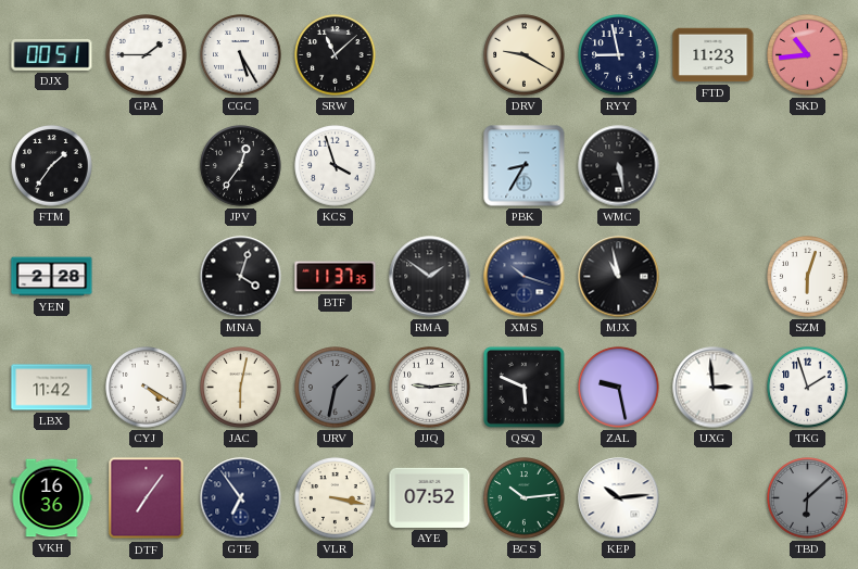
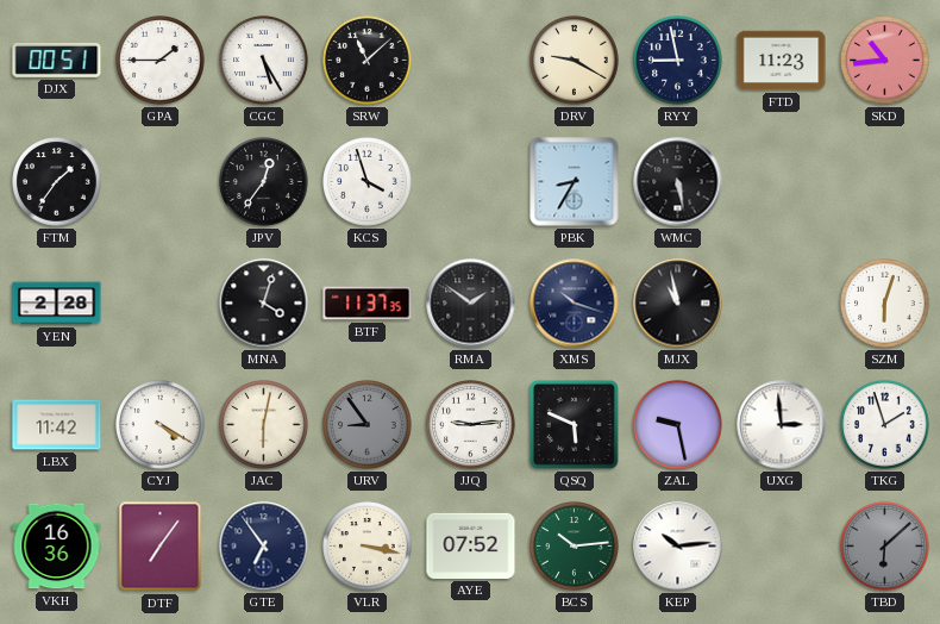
URV: 1:32 -> 8:54 (368, 425)
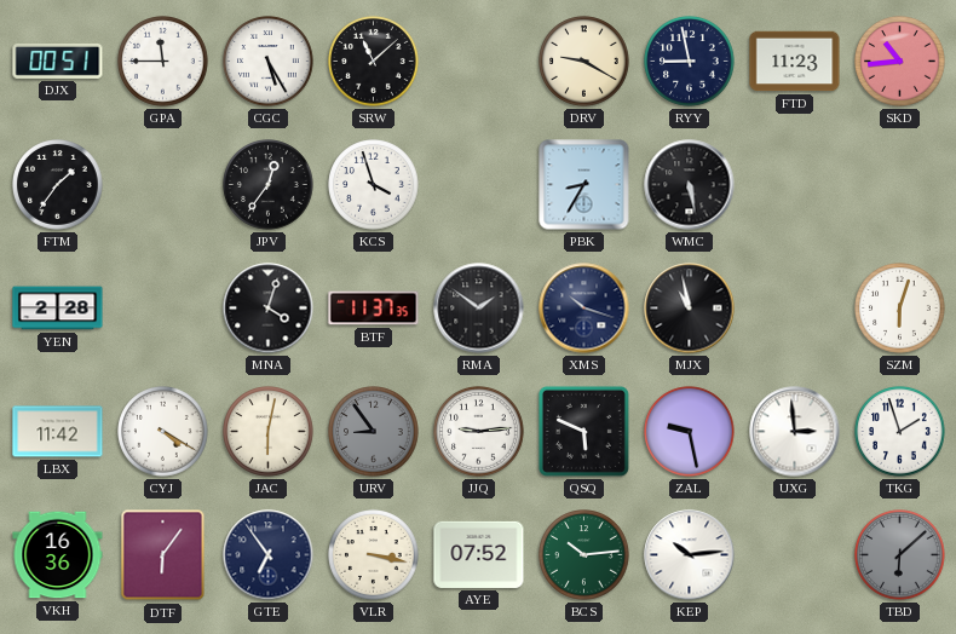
GPA: 1:45 -> 11:45 (163, 62)
DTF: 7:06 -> 6:06 (163, 555)
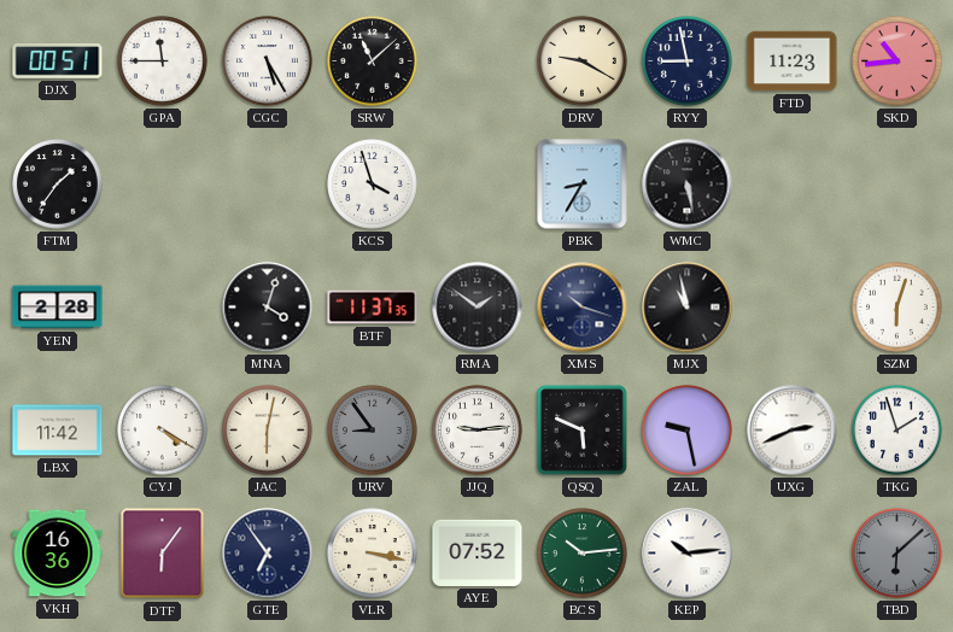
JPV: 12:36 -> none (269, 185)
UXG: 2:59 -> 2:41 (793, 431)
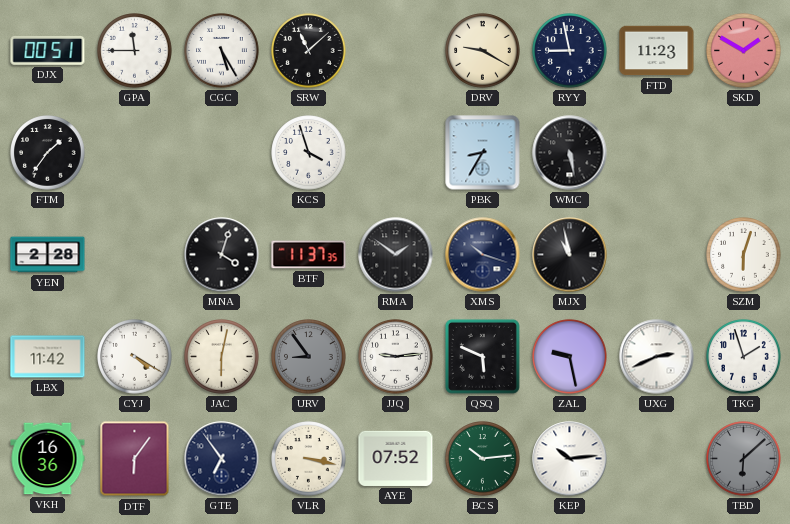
SKD: 10:44 -> 1:50 (744, 51)
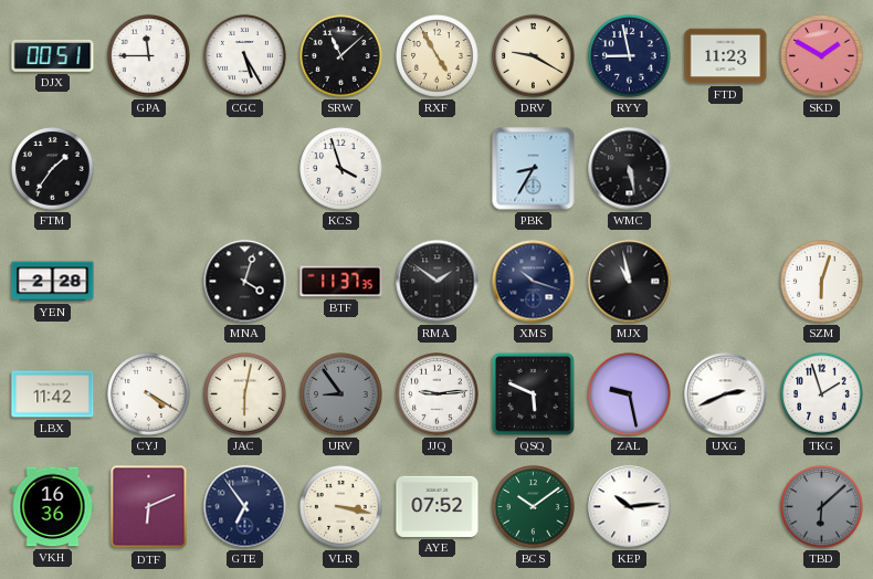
RXF: none -> 4:55 (438, 56)
DTF: 6:06 -> 6:11 (149, 507)
BCS: 10:14 -> 10:09 (534, 507)
